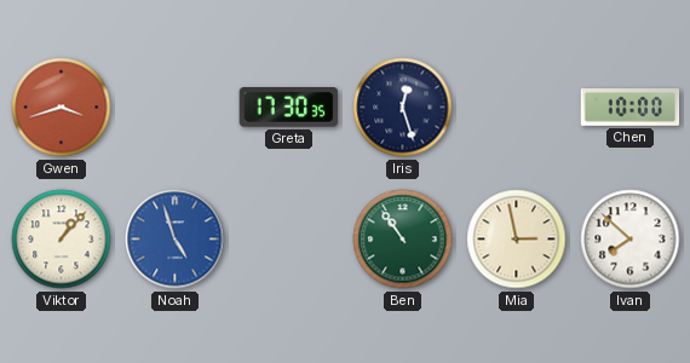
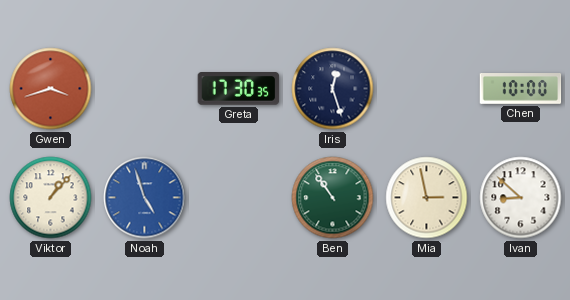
Ivan: 7:52 -> 8:52 (521, 198)
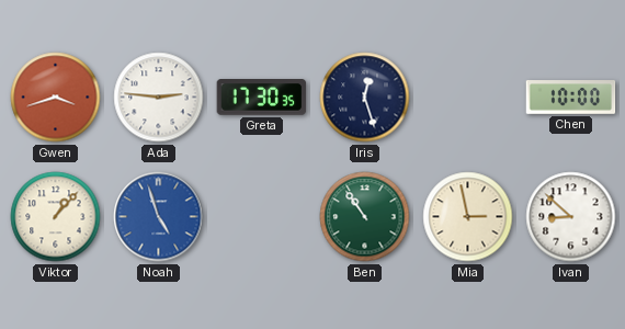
Ada: none -> 2:46 (159, 98)
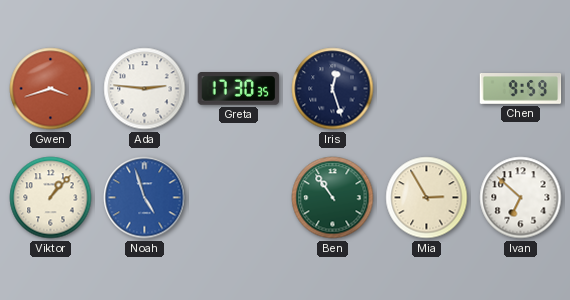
Chen: 10:00 -> 9:59 (521, 89)
Mia: 2:58 -> 2:55 (427, 198)
Ivan: 8:52 -> 6:52 (521, 198)
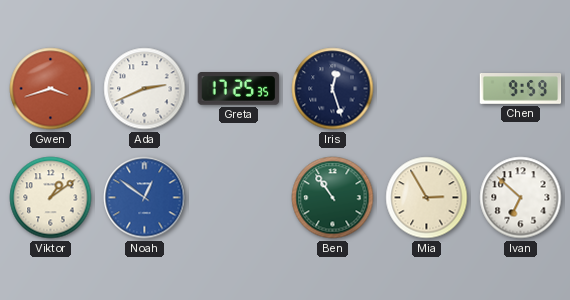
Ada: 2:46 -> 2:41 (145, 89)
Greta: 17:30 -> 17:25 (239, 89)
Viktor: 1:07 -> 1:09 (51, 198)
Noah: 4:57 -> 12:51 (145, 198)
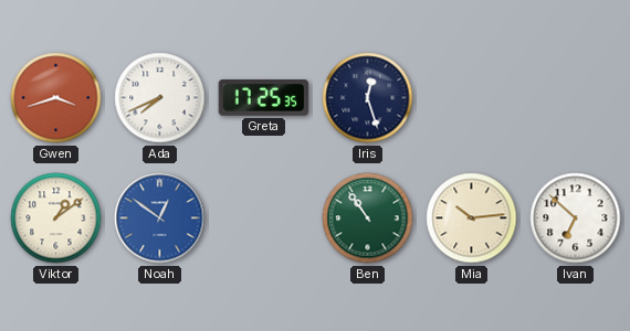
Ada: 2:41 -> 7:41 (160, 98)
Chen: 9:59 -> none (521, 89)
Mia: 2:55 -> 10:14 (472, 218)
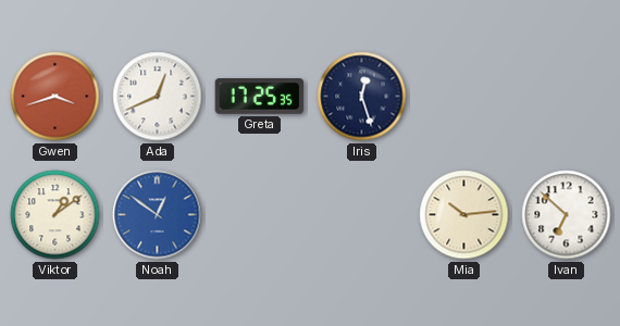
Ada: 7:41 -> 12:41 (158, 97)
Ben: 10:54 -> none (368, 218)
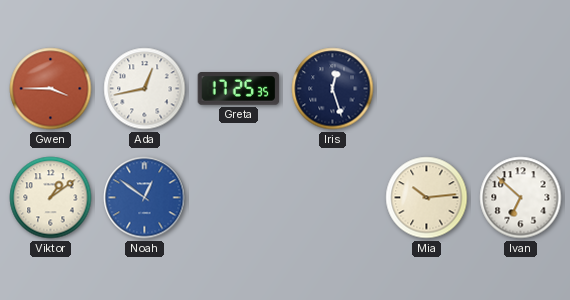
Gwen: 3:42 -> 3:45 (51, 89)
Ada: 12:41 -> 12:43 (145, 89)
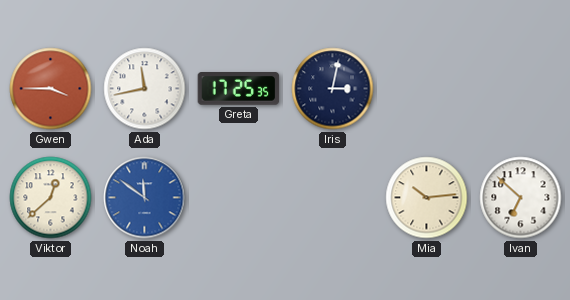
Ada: 12:43 -> 11:43 (145, 89)
Iris: 12:27 -> 3:02 (333, 89)
Viktor: 1:09 -> 12:38 (51, 198)
Noah: 12:51 -> 11:51 (145, 198)
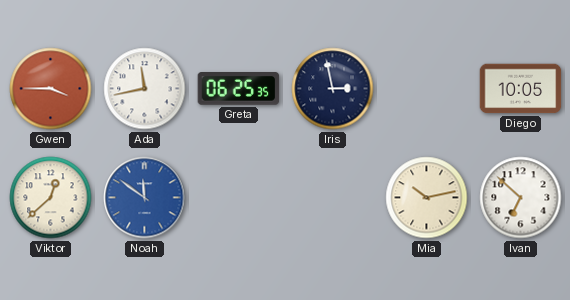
Greta: 17:25 -> 06:25 (239, 89)
Iris: 3:02 -> 2:58 (333, 89)
Diego: none -> 10:05 (521, 89)
Mia: 10:14 -> 10:13 (427, 198)
